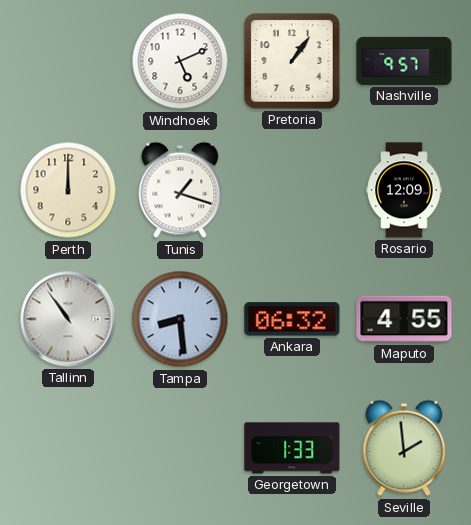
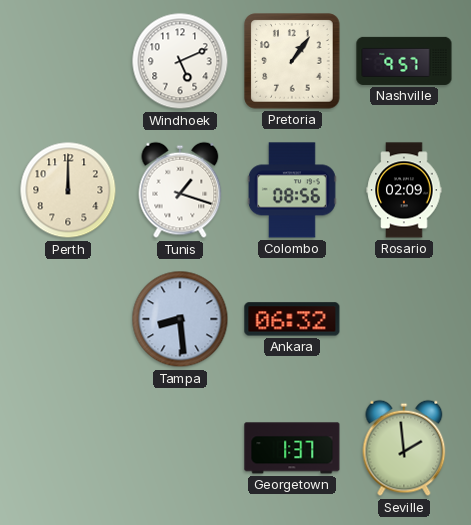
Colombo: none -> 08:56 (292, 190)
Rosario: 12:09 -> 02:09 (404, 190)
Tallinn: 10:54 -> none (68, 319)
Maputo: 4:55 -> none (404, 319)
Georgetown: 1:33 -> 1:37 (292, 448)
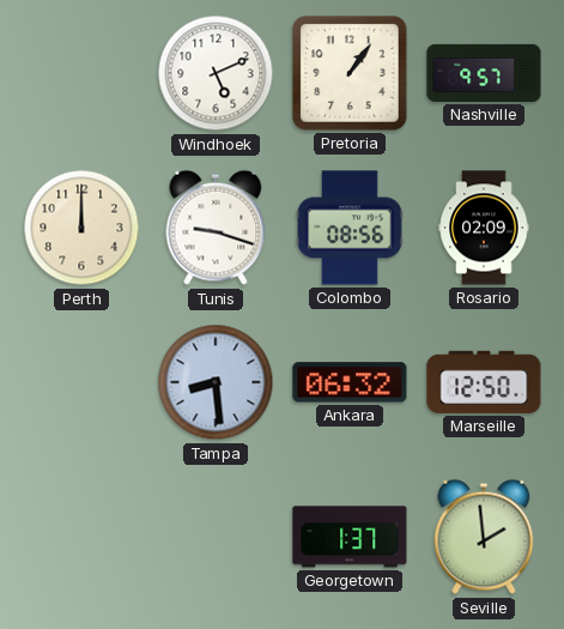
Tunis: 1:18 -> 9:18 (216, 228)
Marseille: none -> 12:50 (484, 382)
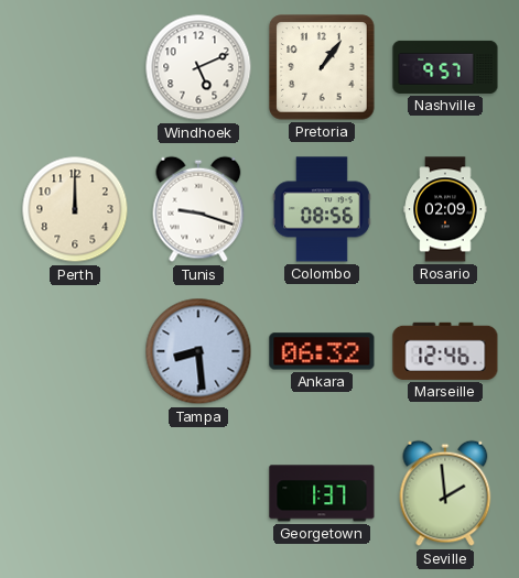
Marseille: 12:50 -> 12:46 (445, 351)
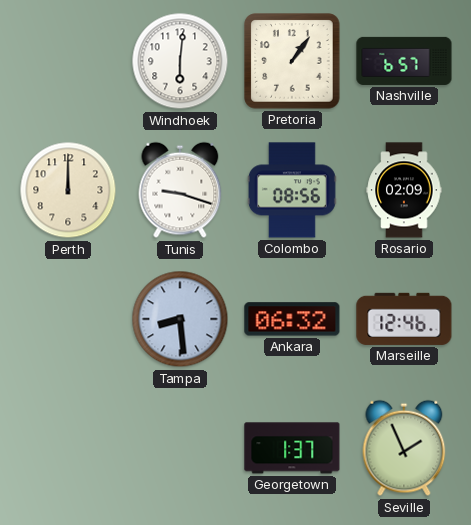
Windhoek: 5:11 -> 6:01 (180, 61)
Nashville: 9:57 -> 6:57 (404, 61)
Seville: 1:59 -> 1:56 (404, 448)
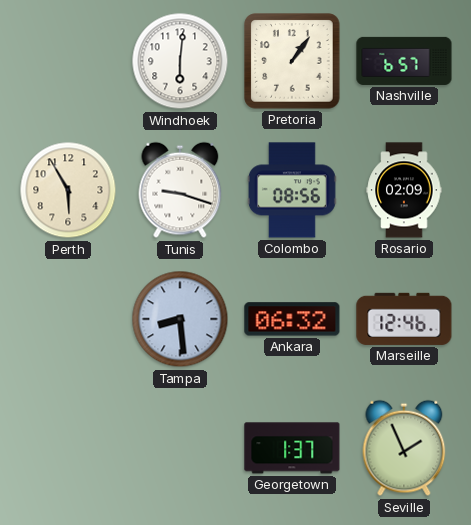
Perth: 12:00 -> 5:55 (68, 190)
